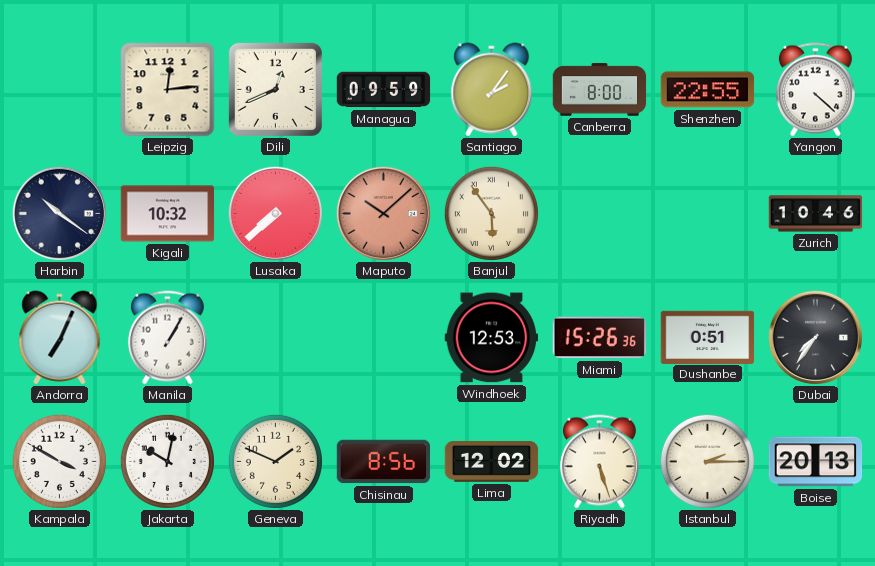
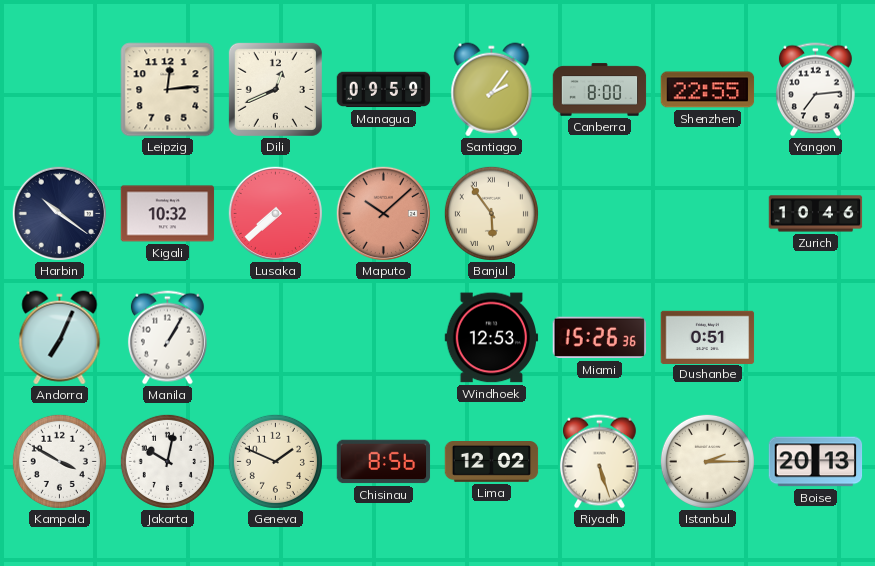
Yangon: 4:22 -> 7:14 (815, 90)
Dubai: 7:36 -> none (815, 337)
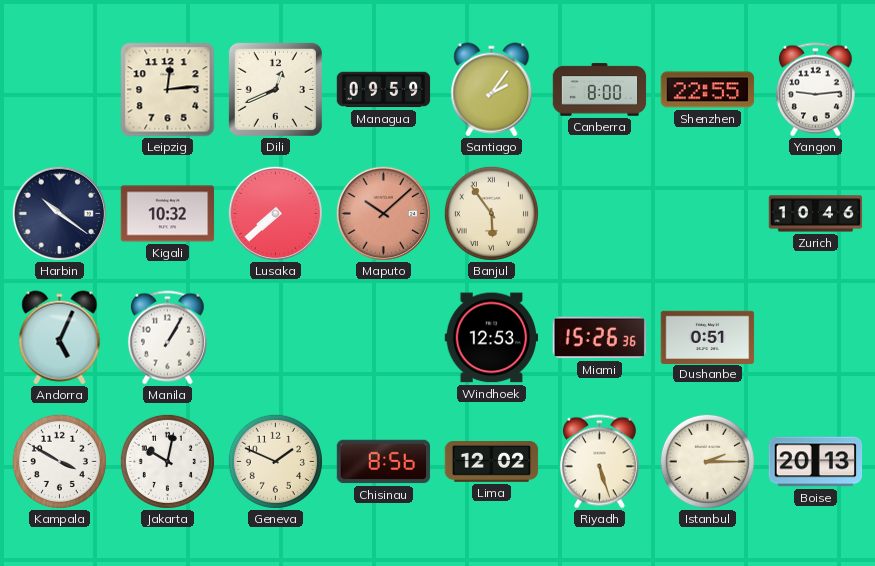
Yangon: 7:14 -> 9:14 (815, 90)
Andorra: 7:04 -> 5:04 (60, 338)
